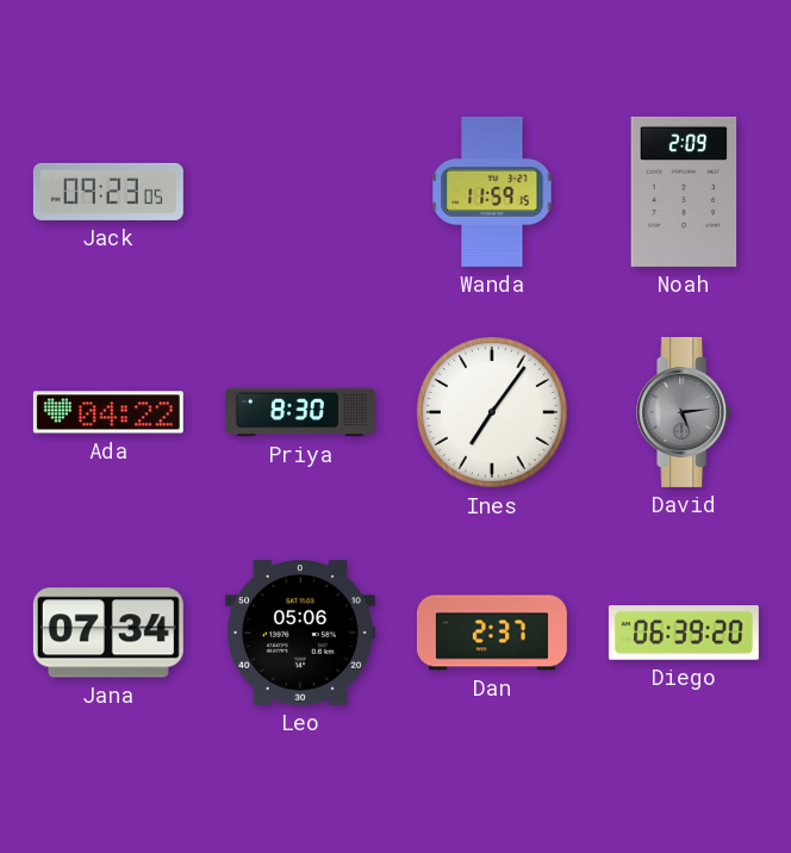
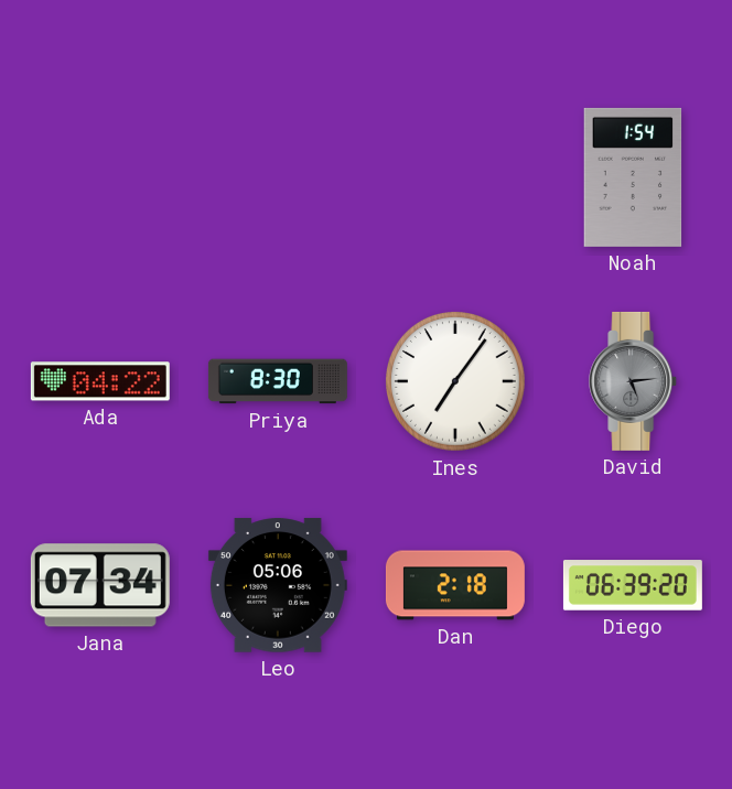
Jack: 09:23 -> none (108, 192)
Wanda: 11:59 -> none (492, 192)
Noah: 2:09 -> 1:54 (633, 177)
Dan: 2:37 -> 2:18 (455, 585)
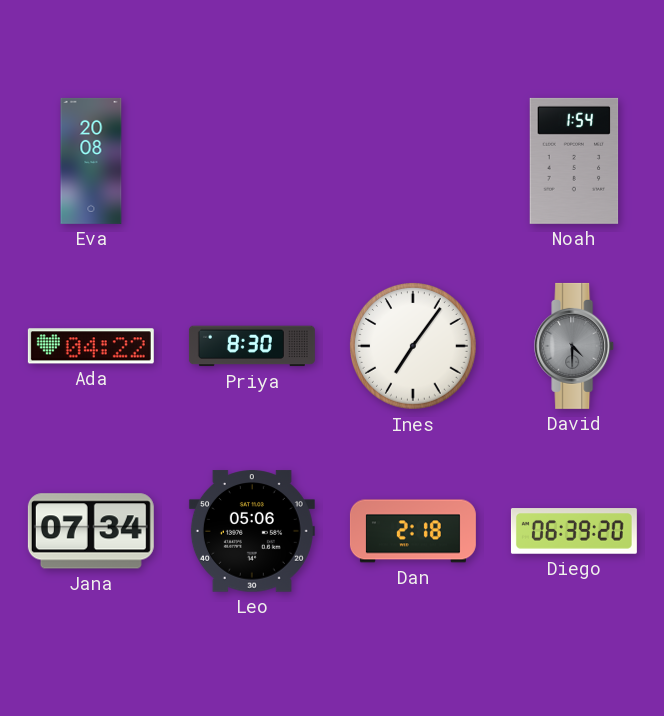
Eva: none -> 20:08 (91, 161)
David: 5:14 -> 4:30 (575, 346)
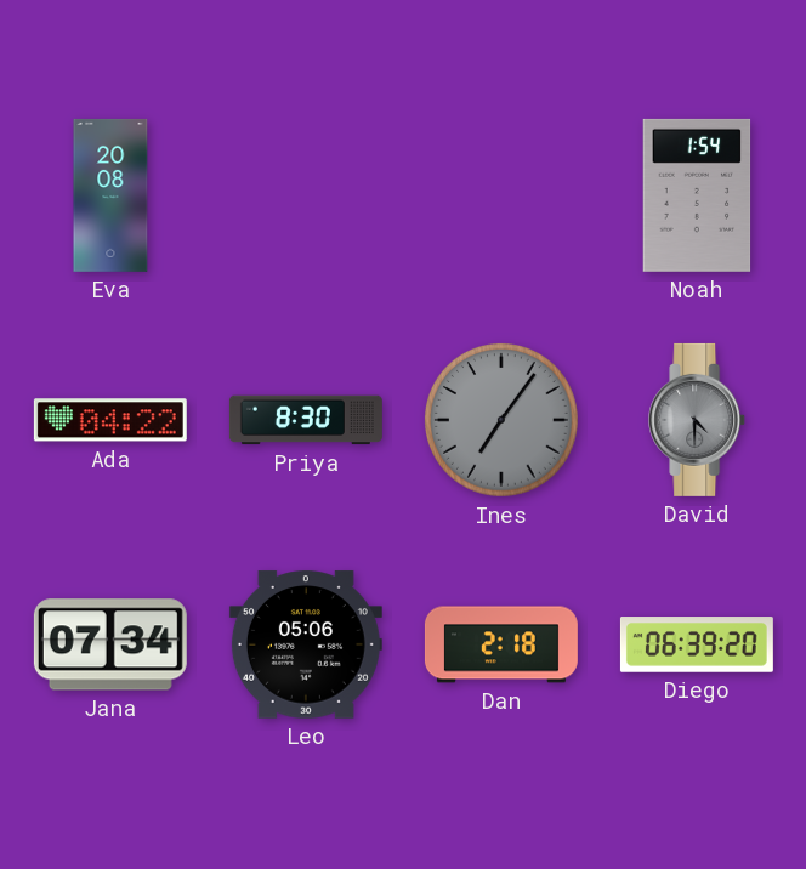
Ines dial: white -> grey (503, 421)
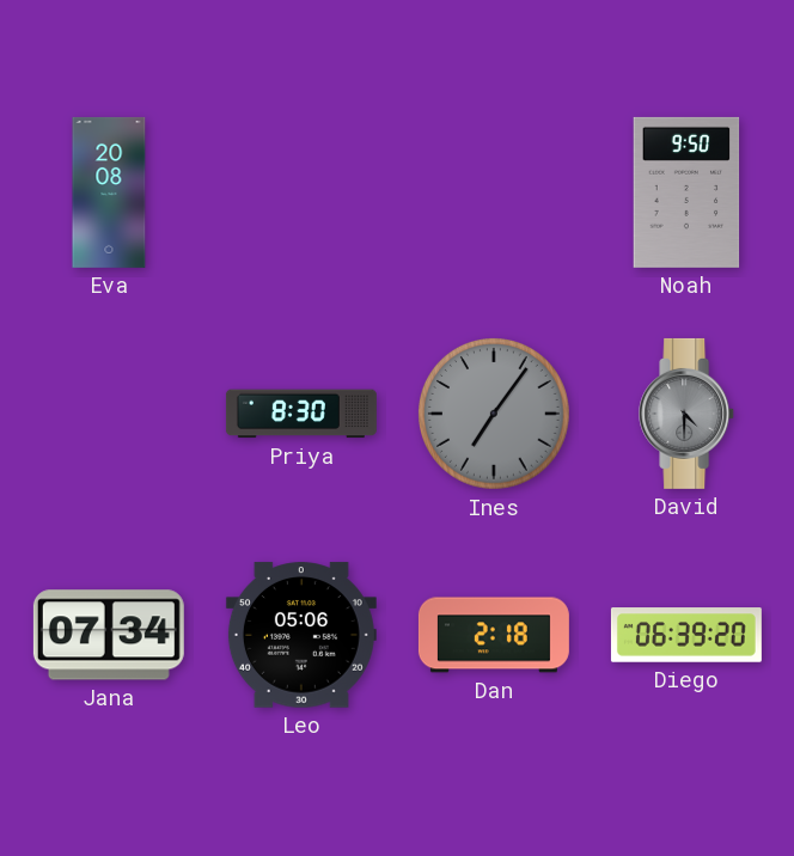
Noah: 1:54 -> 9:50 (686, 192)
Ada: 04:22 -> none (110, 420)
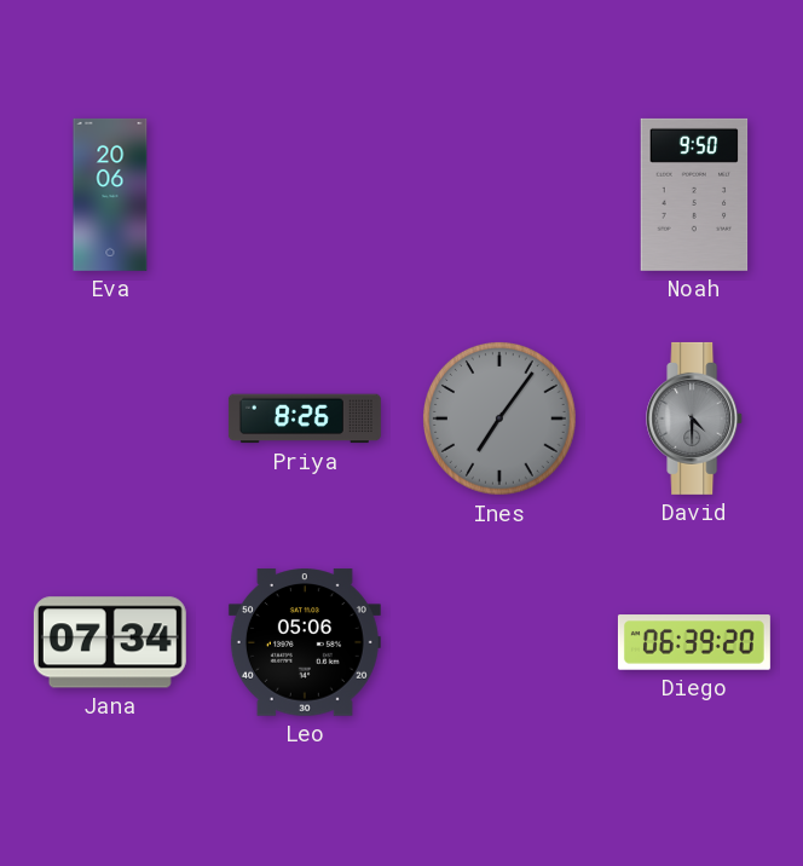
Eva: 20:08 -> 20:06 (110, 195)
Priya: 8:30 -> 8:26 (305, 418)
Dan: 2:18 -> none (494, 635)
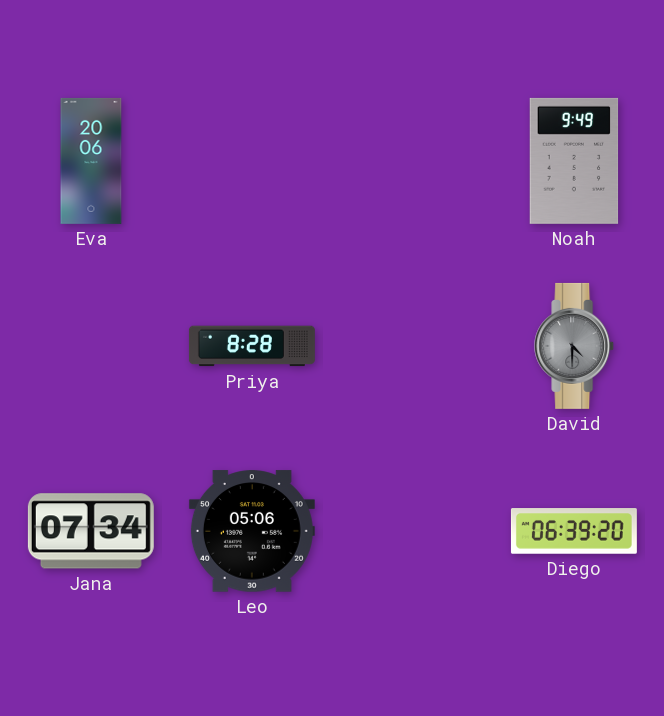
Noah: 9:50 -> 9:49 (574, 161)
Priya: 8:26 -> 8:28 (252, 346)
Ines: 7:06 -> none (501, 420)
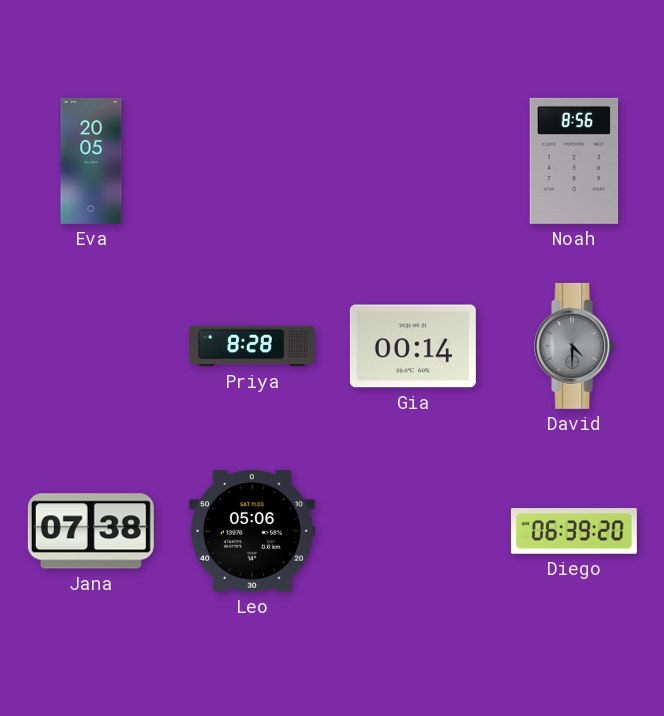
Eva: 20:06 -> 20:05 (91, 161)
Noah: 9:49 -> 8:56 (574, 161)
Gia: none -> 00:14 (413, 346)
Jana: 07:34 -> 07:38 (91, 531)
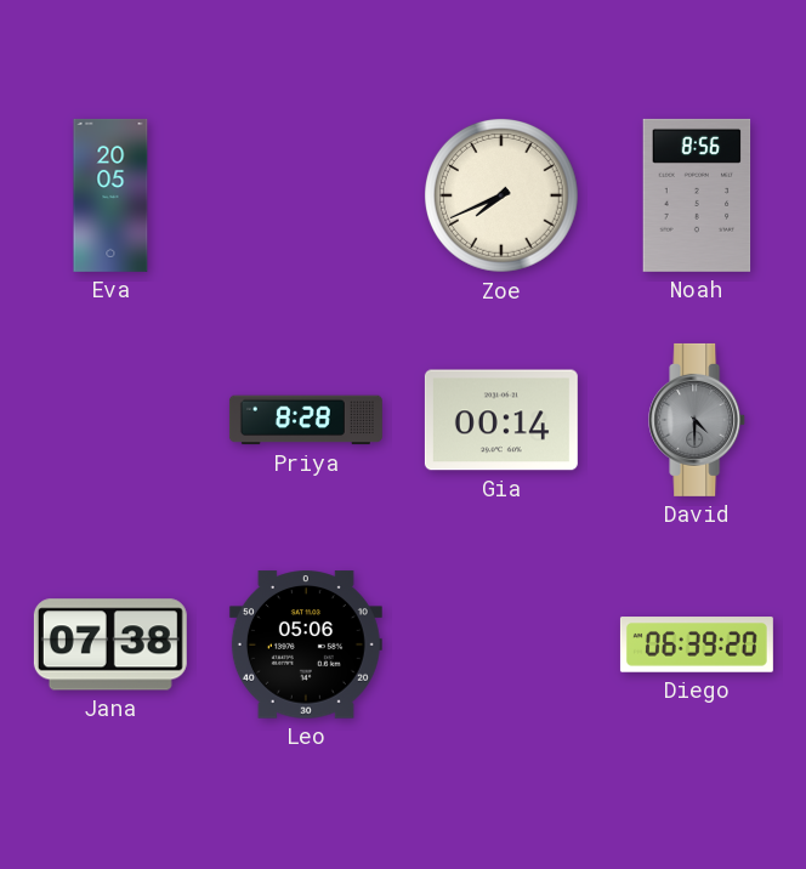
Zoe: none -> 7:41 (503, 197)
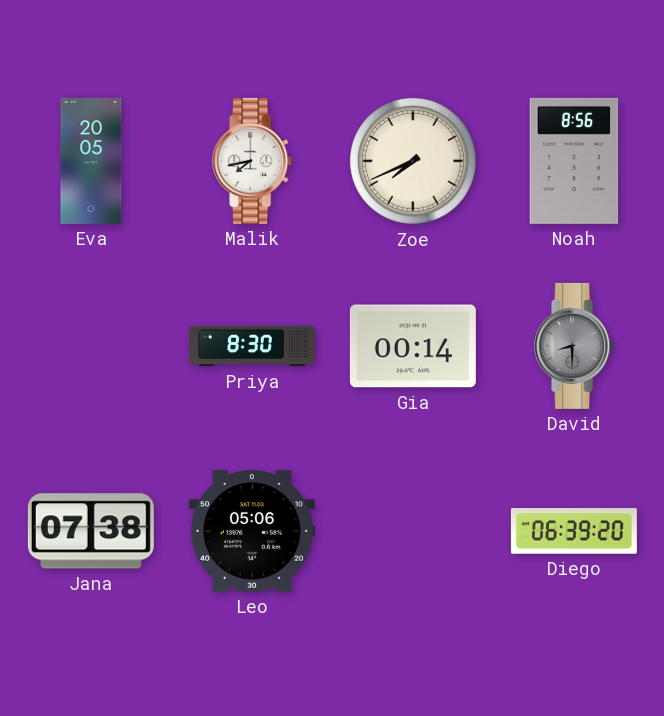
Malik: none -> 7:43 (253, 161)
Priya: 8:28 -> 8:30 (252, 346)
David: 4:30 -> 8:30 (575, 346)
